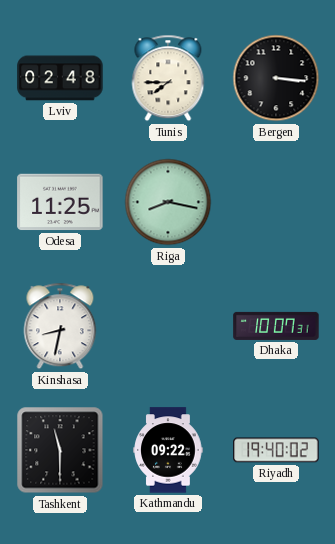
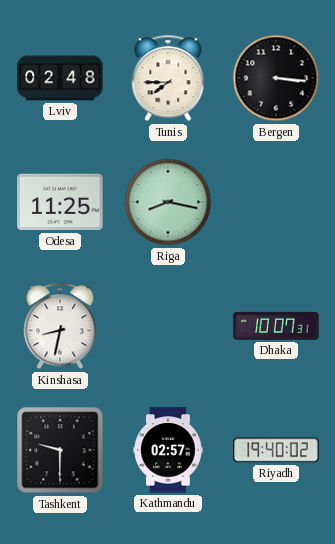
Tashkent: 11:30 -> 9:30 (60, 450)
Kathmandu: 09:22 -> 02:57 (168, 450)
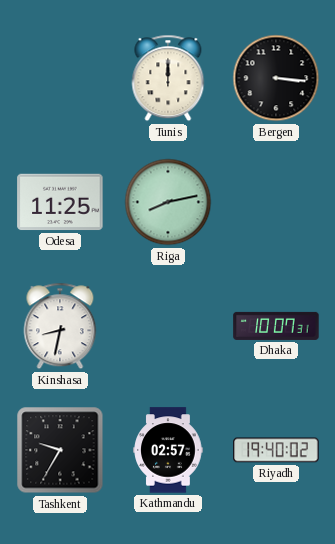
Lviv: 02:48 -> none (60, 78)
Tunis: 7:45 -> 12:00 (168, 78)
Riga: 8:17 -> 8:13 (168, 202)
Tashkent: 9:30 -> 9:35 (60, 450)
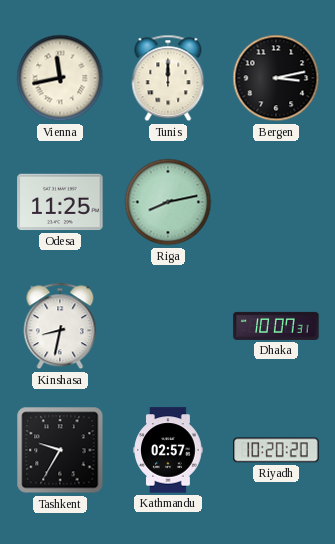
Vienna: none -> 11:43 (60, 78)
Bergen: 3:16 -> 3:13 (276, 78)
Riyadh: 19:40 -> 10:20 (276, 450)
